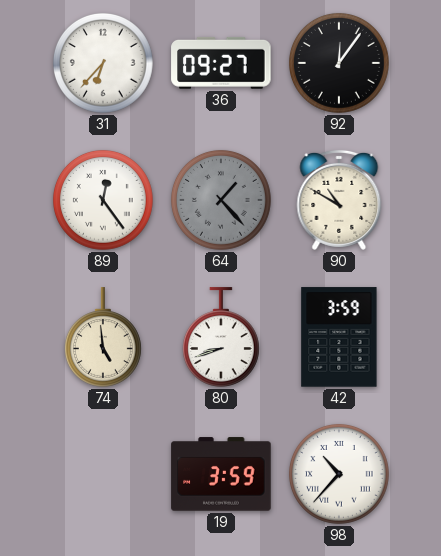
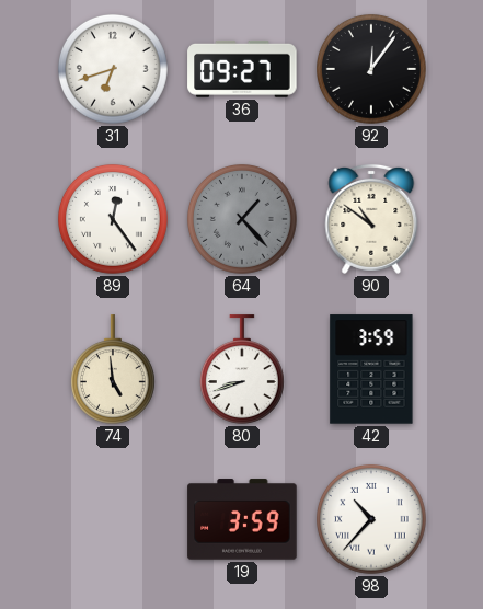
31: 6:37 -> 6:42 (113, 69)
90: 10:50 -> 10:51 (371, 219)
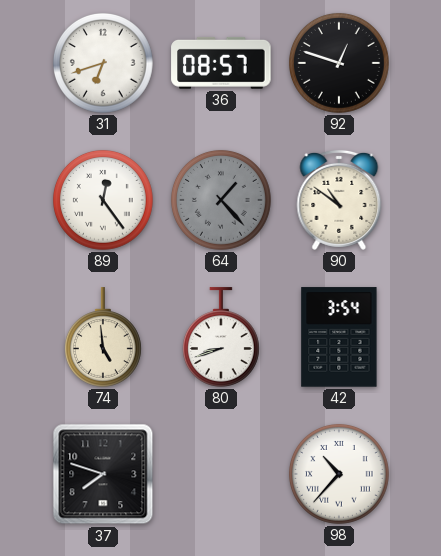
36: 09:27 -> 08:57 (221, 63)
92: 12:06 -> 12:48 (339, 63)
42: 3:59 -> 3:54 (339, 337)
37: none -> 7:48 (103, 474)
19: 3:59 -> none (242, 519)
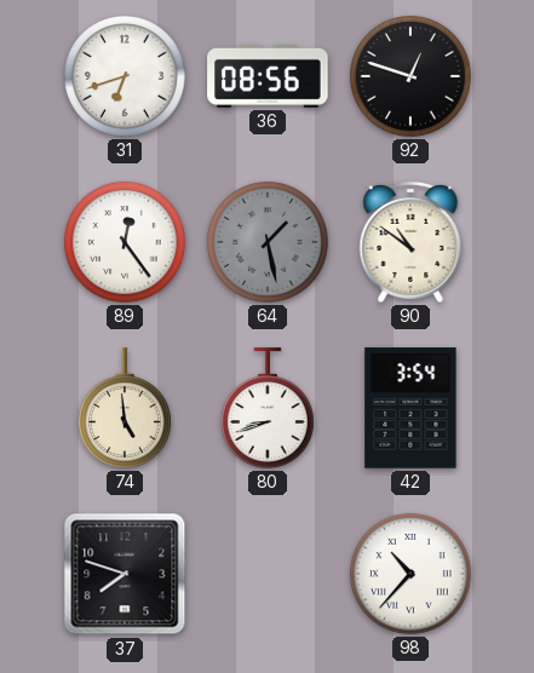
36: 08:57 -> 08:56 (268, 76)
64: 1:23 -> 1:28 (268, 242)
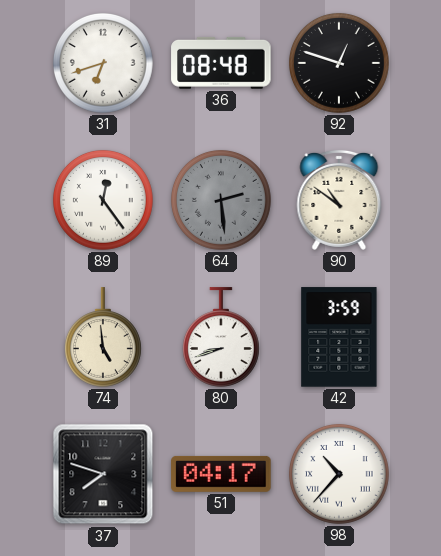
36: 08:56 -> 08:48 (221, 63)
64: 1:28 -> 2:29 (221, 200)
42: 3:54 -> 3:59 (339, 337)
51: none -> 04:17 (221, 474)
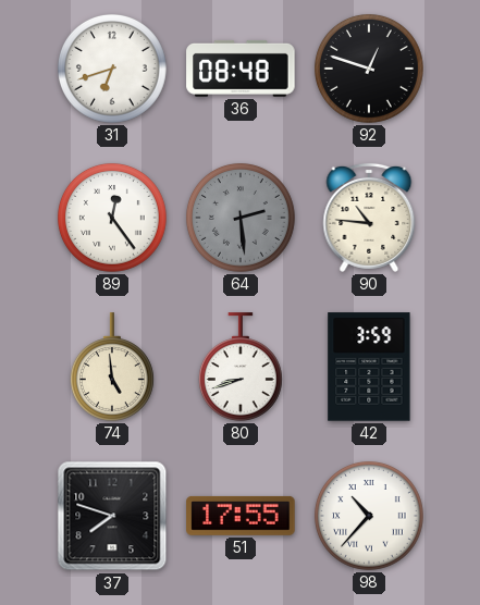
90: 10:51 -> 10:46 (369, 218)
51: 04:17 -> 17:55 (241, 516)
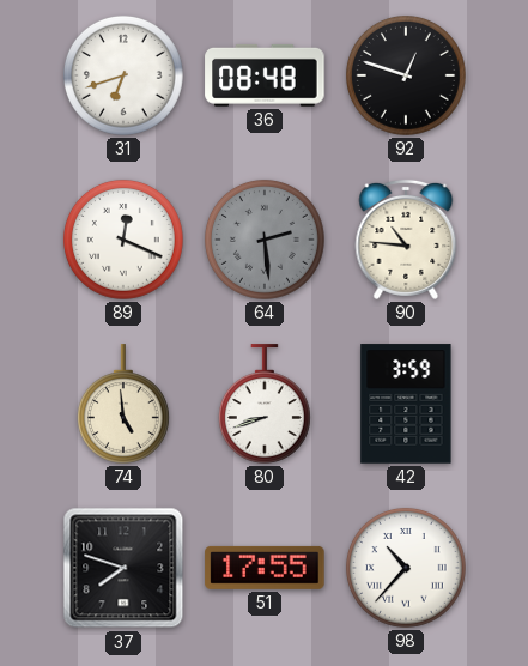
89: 12:24 -> 12:19 (123, 240)
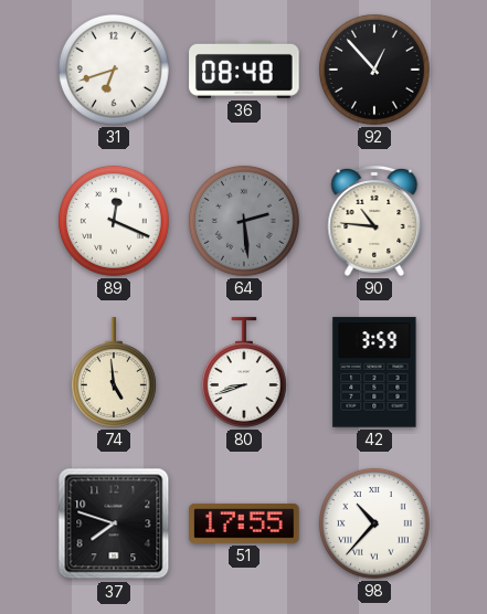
92: 12:48 -> 12:53 (374, 70)
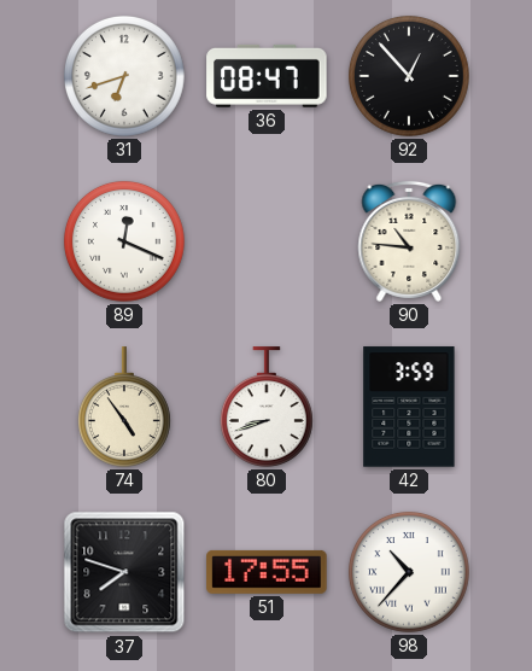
36: 08:48 -> 08:47 (267, 76)
64: 2:29 -> none (244, 221)
74: 4:59 -> 4:54 (124, 407)
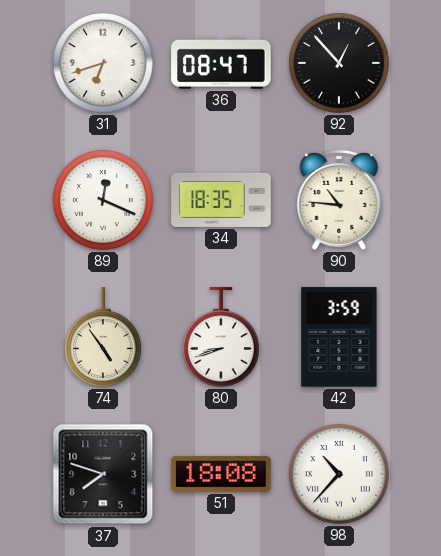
34: none -> 18:35 (221, 200)
51: 17:55 -> 18:08 (221, 474)
